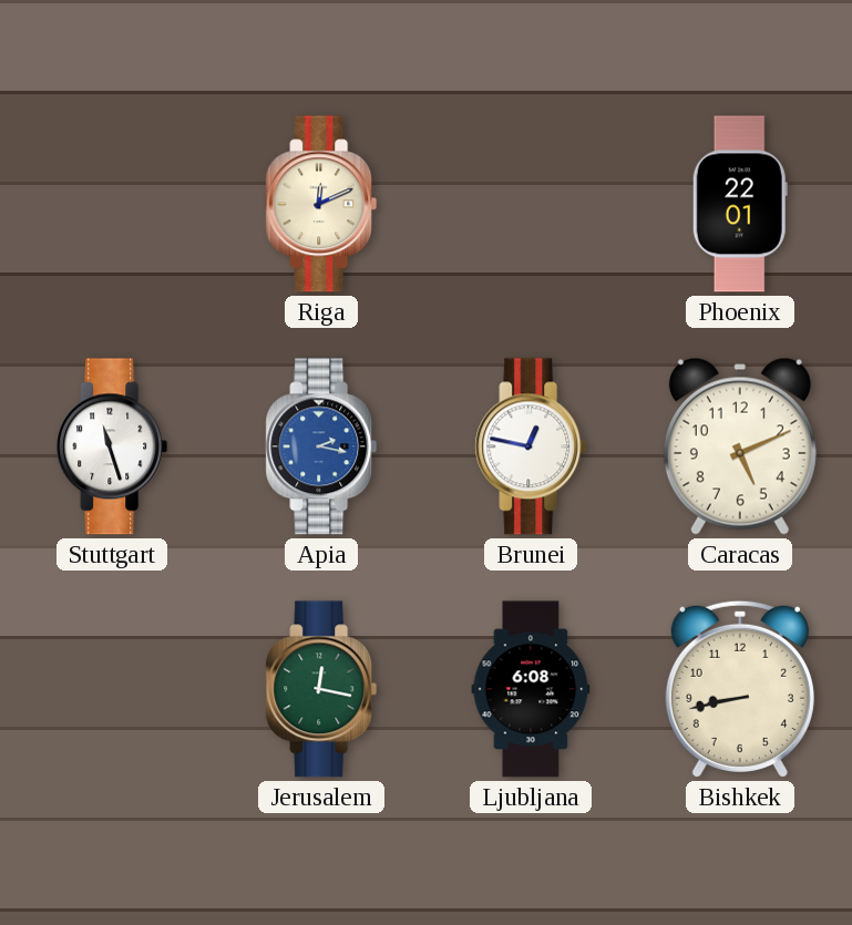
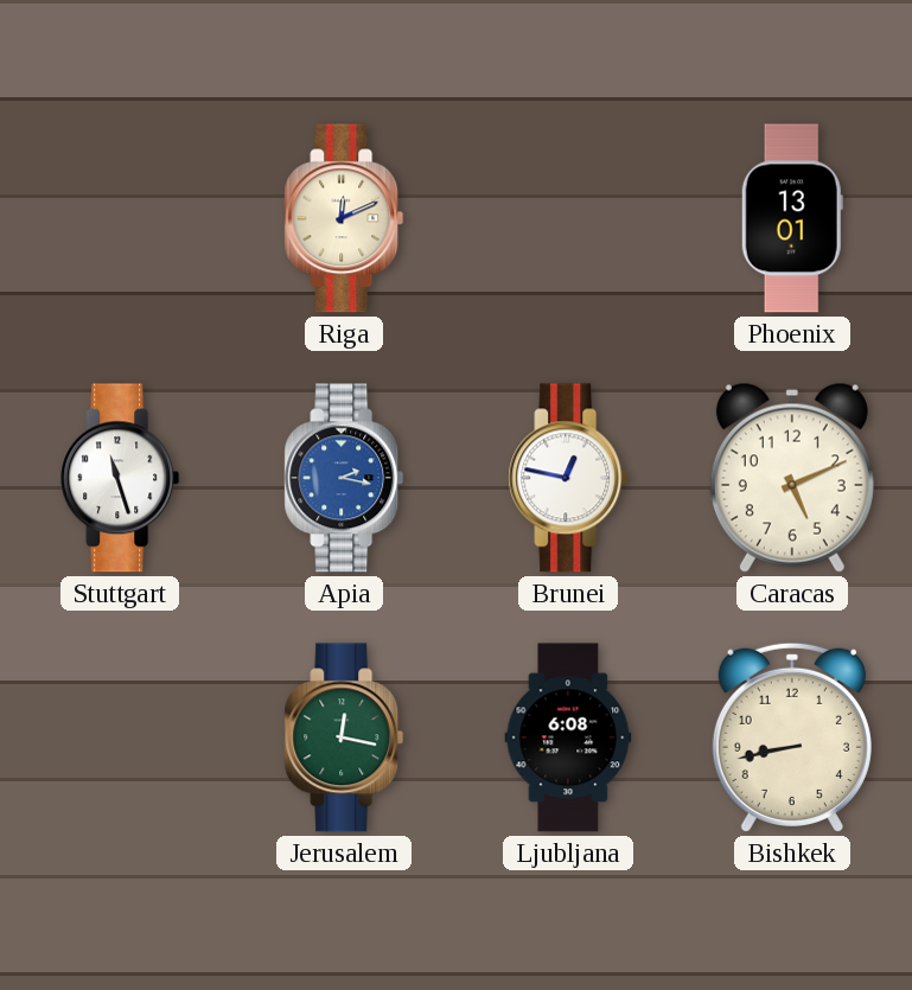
Phoenix: 22:01 -> 13:01 (792, 218)
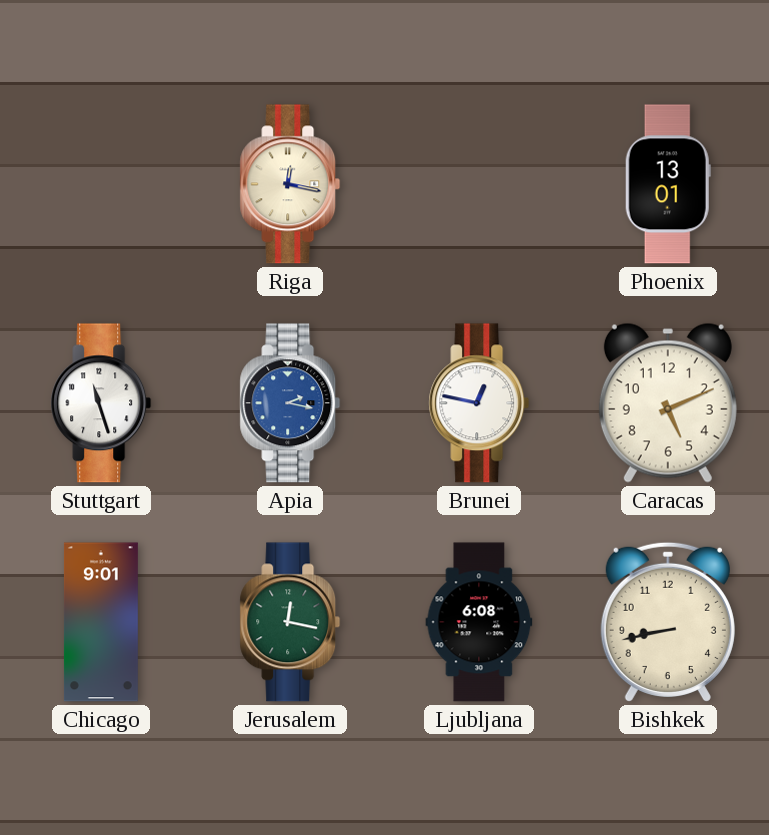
Riga: 12:11 -> 12:17 (290, 184)
Chicago: none -> 9:01 (101, 622)
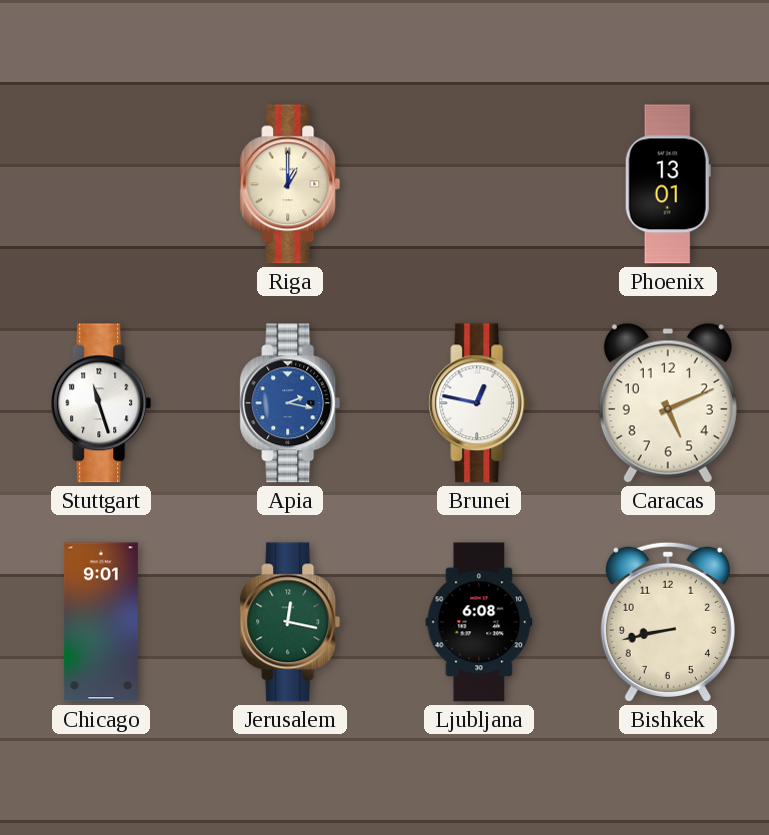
Riga: 12:17 -> 1:00 (290, 184)
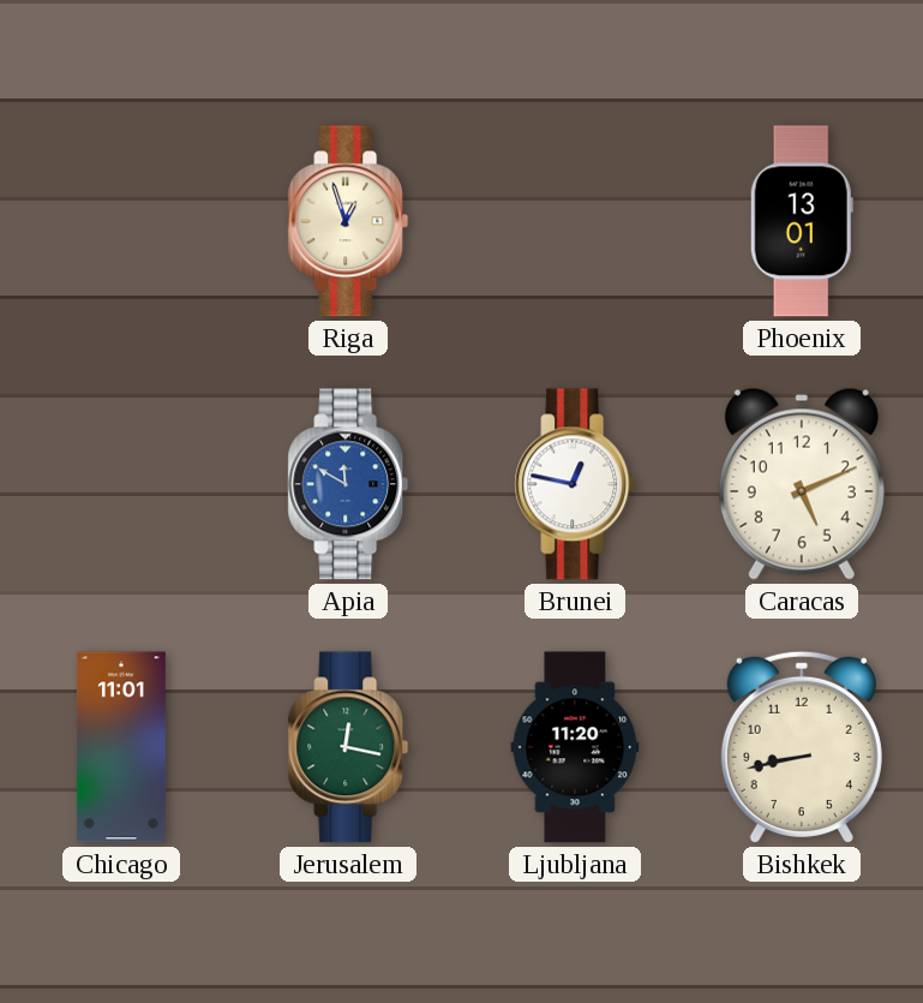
Riga: 1:00 -> 12:57 (348, 221)
Stuttgart: 11:27 -> none (101, 403)
Apia: 2:17 -> 11:50 (348, 484)
Chicago: 9:01 -> 11:01 (121, 747)
Ljubljana: 6:08 -> 11:20 (575, 747)
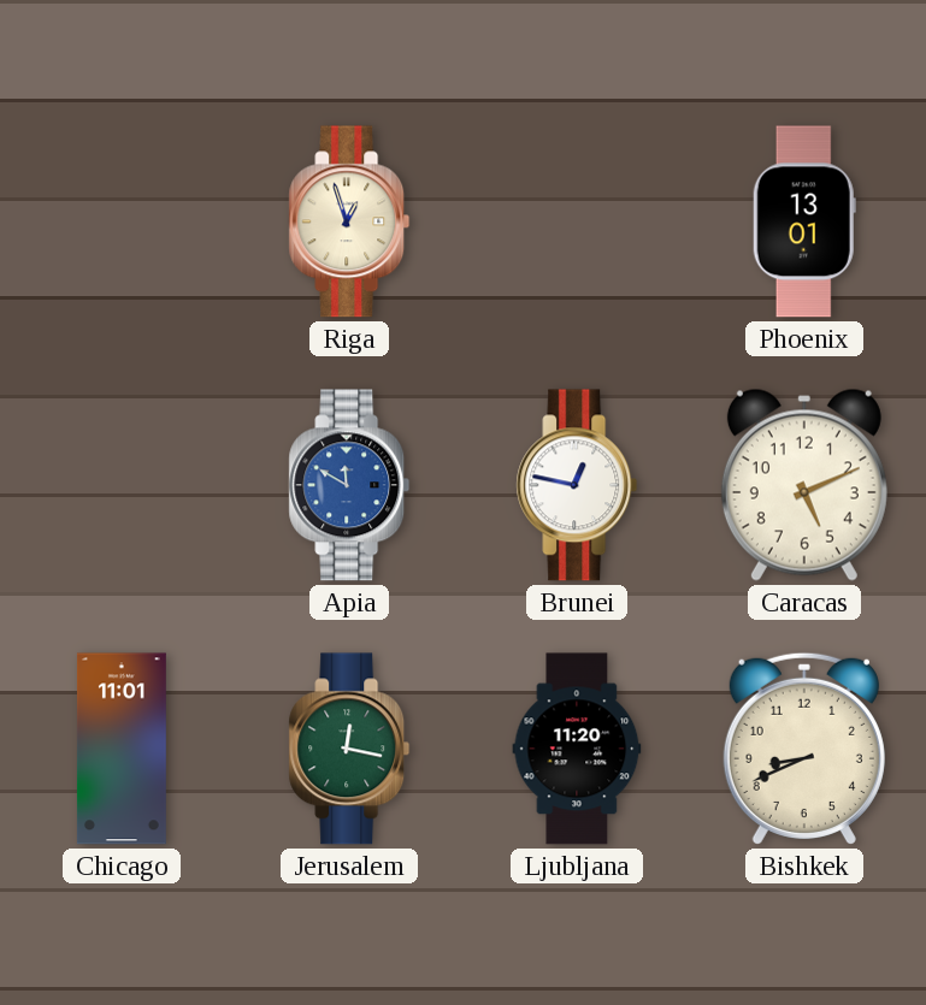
Bishkek: 8:43 -> 8:41 (804, 749)
